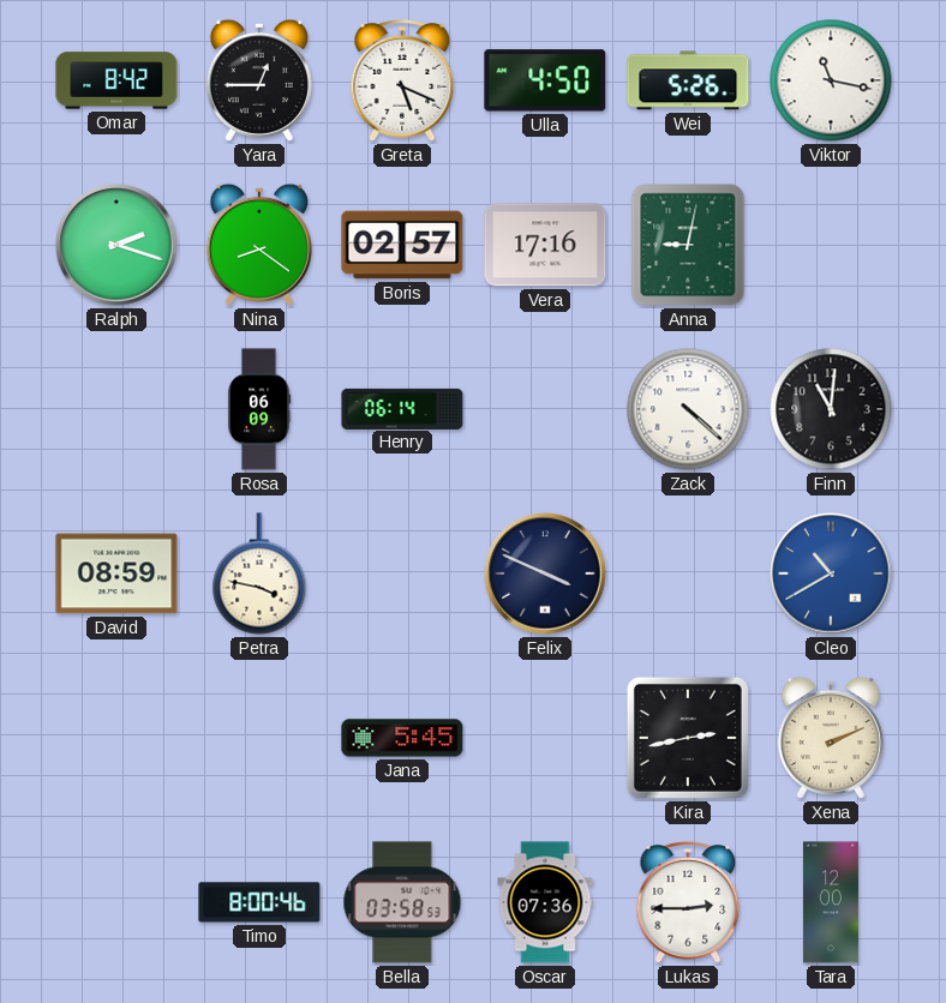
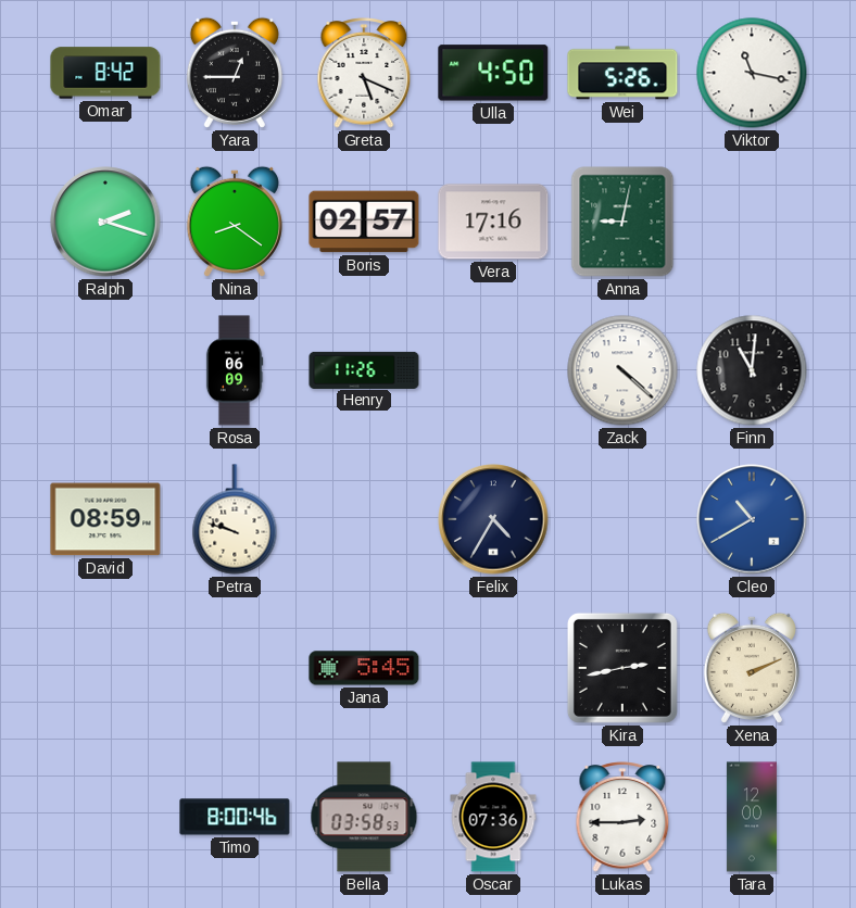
Henry: 06:14 -> 11:26 (364, 369)
Petra: 3:47 -> 9:48 (235, 519)
Felix: 3:49 -> 4:35 (493, 519)
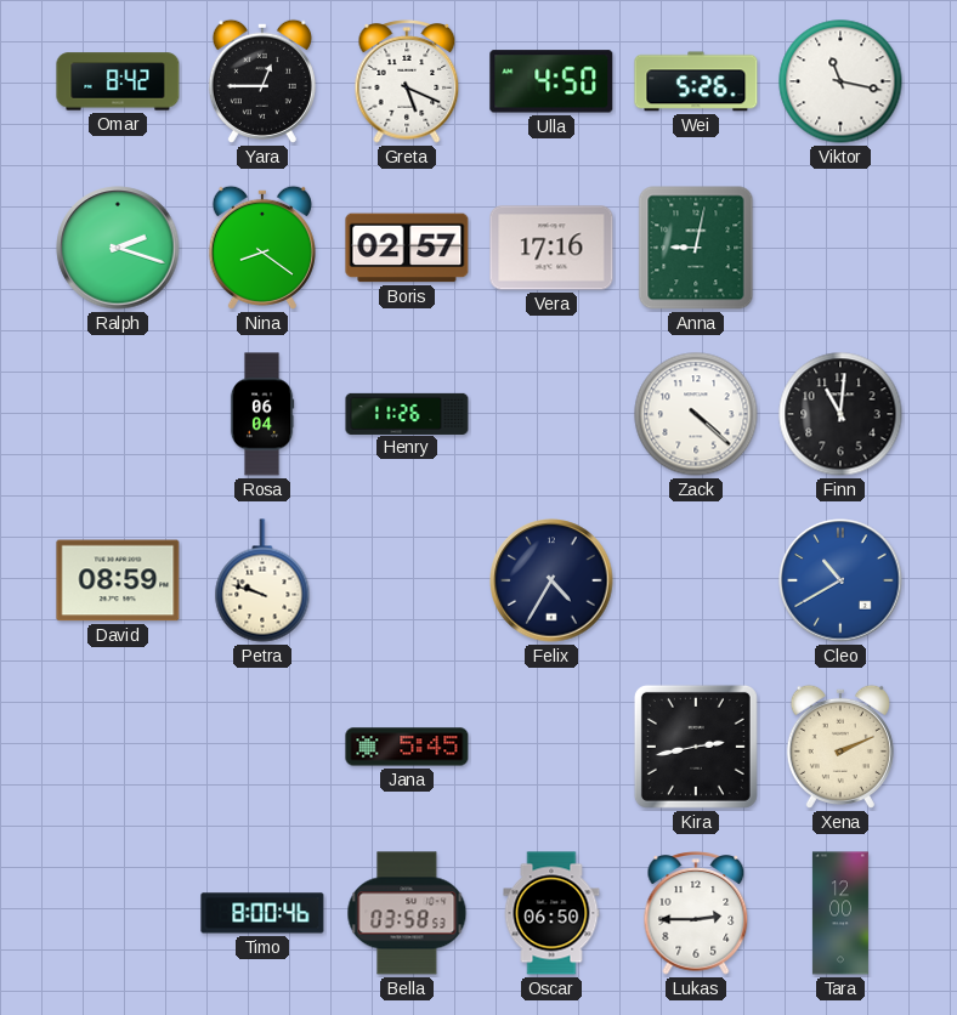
Rosa: 06:09 -> 06:04 (262, 414)
Oscar: 07:36 -> 06:50 (551, 913)
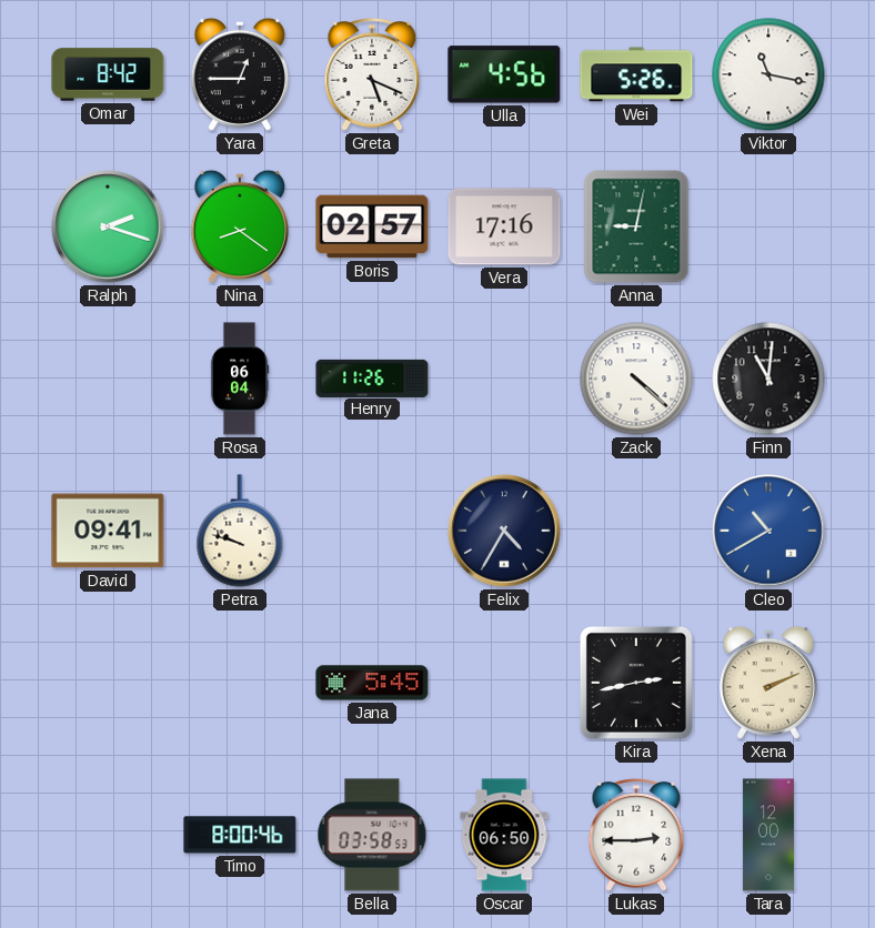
Ulla: 4:50 -> 4:56 (504, 74)
David: 08:59 -> 09:41 (108, 531)
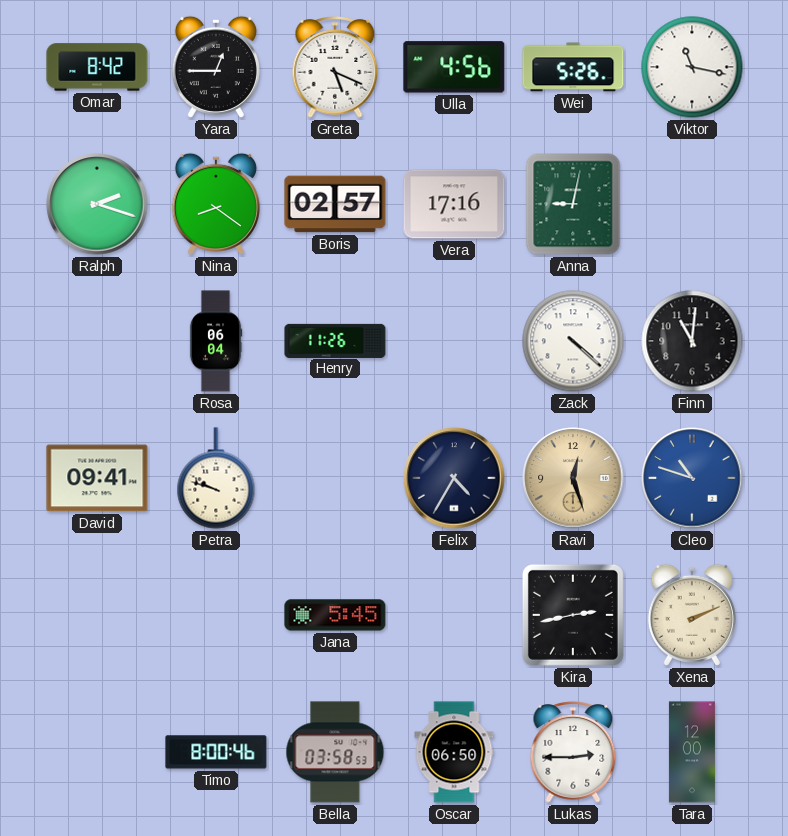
Ravi: none -> 12:27 (573, 478)
Cleo: 10:40 -> 10:48 (692, 478)
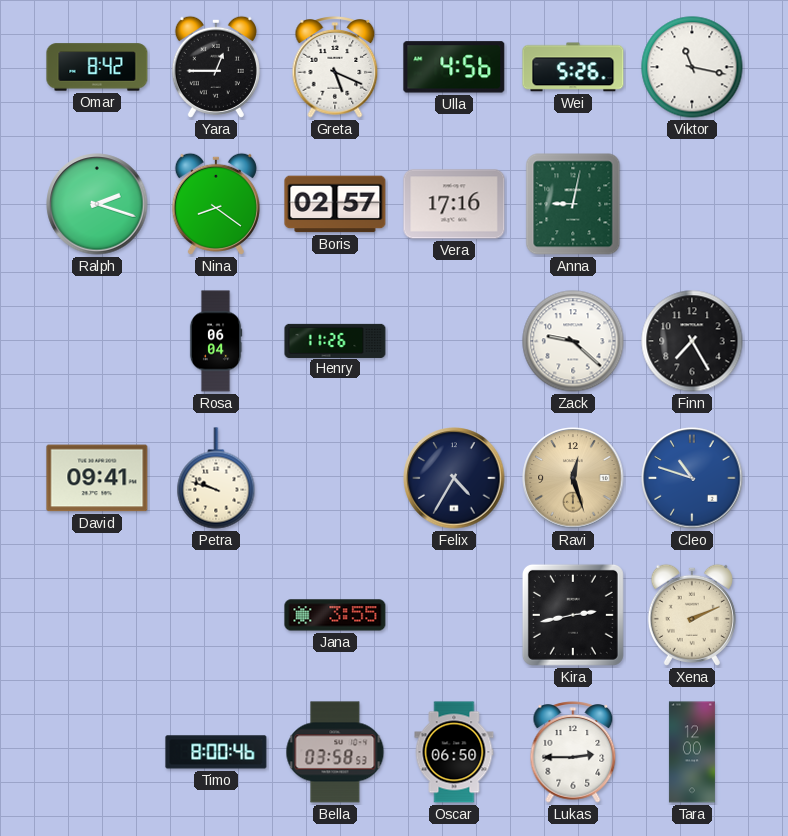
Zack: 4:22 -> 9:22 (573, 341)
Finn: 11:01 -> 7:25 (692, 341)
Jana: 5:45 -> 3:55 (335, 615)
